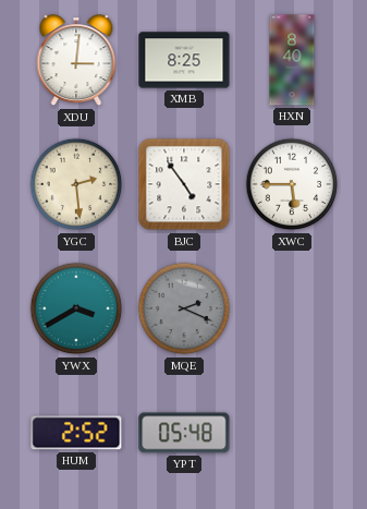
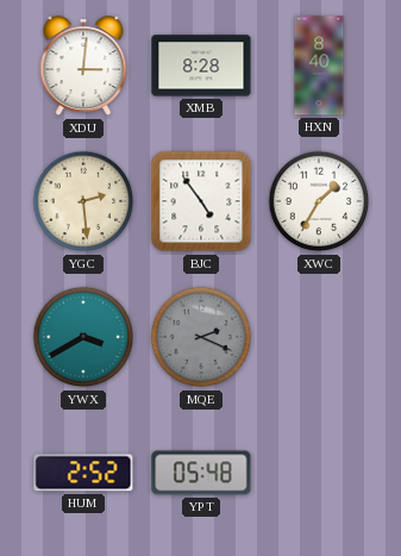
XMB: 8:25 -> 8:28 (201, 65)
XWC: 5:45 -> 1:35 (319, 201)
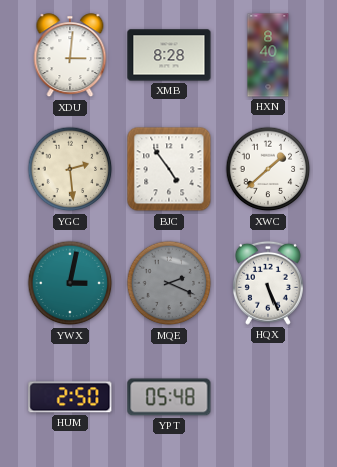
XWC: 1:35 -> 1:38 (268, 169)
YWX: 3:40 -> 3:02 (70, 283)
HQX: none -> 5:26 (268, 283)
HUM: 2:52 -> 2:50 (70, 397)
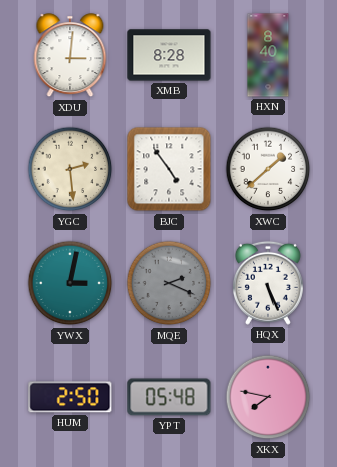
XKX: none -> 7:47 (268, 397)
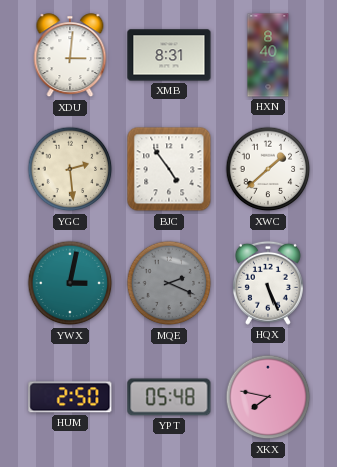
XMB: 8:28 -> 8:31 (169, 55)
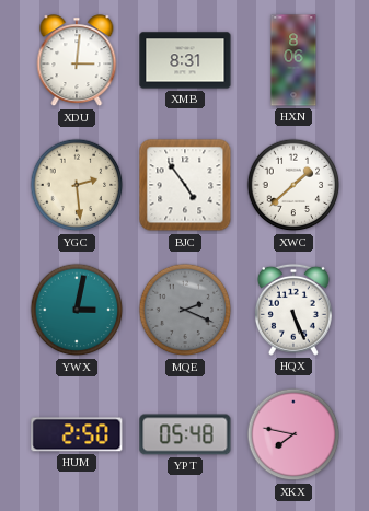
HXN: 8:40 -> 8:06 (293, 60)
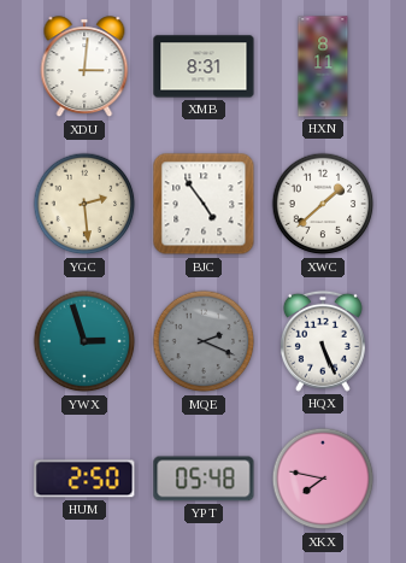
HXN: 8:06 -> 8:11 (323, 66)
YWX: 3:02 -> 2:57 (84, 341)
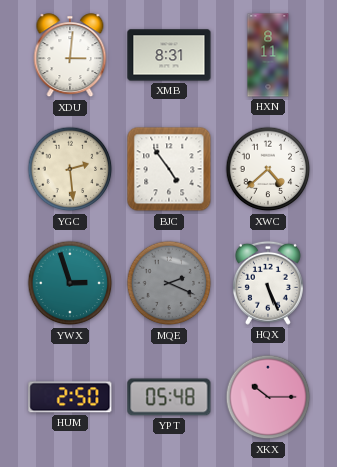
XWC: 1:38 -> 4:38 (268, 169)
XKX: 7:47 -> 10:15 (268, 397)
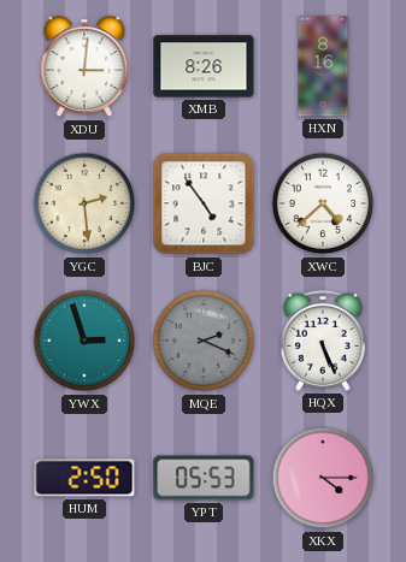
XMB: 8:31 -> 8:26 (204, 66)
HXN: 8:11 -> 8:16 (323, 66)
YPT: 05:48 -> 05:53 (204, 478)
XKX: 10:15 -> 4:15 (323, 478)
